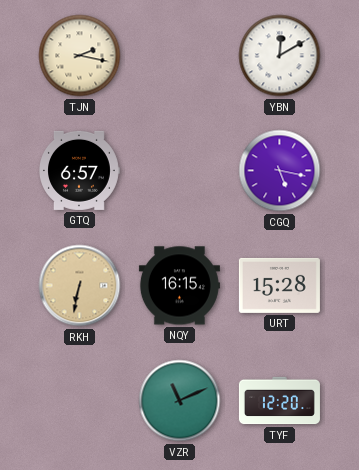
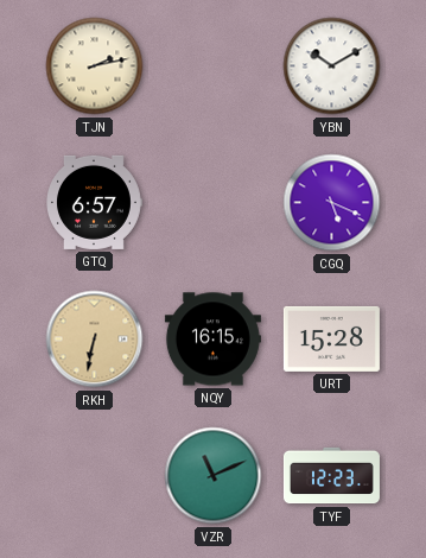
TJN: 2:17 -> 2:13 (95, 66)
YBN: 12:10 -> 10:10 (332, 66)
CGQ: 5:17 -> 5:19 (332, 203)
TYF: 12:20 -> 12:23 (331, 476)
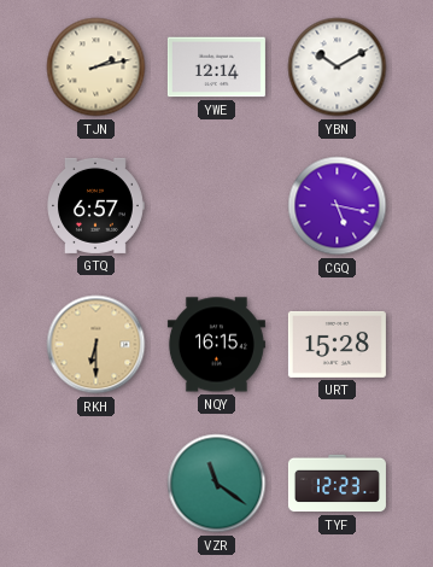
YWE: none -> 12:14 (216, 68)
CGQ: 5:19 -> 5:17 (338, 206)
RKH: 6:32 -> 6:30 (96, 345)
VZR: 11:11 -> 11:21 (217, 484)
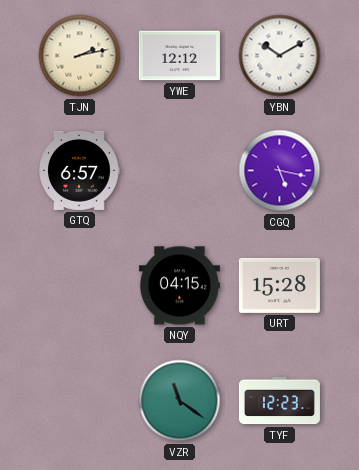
YWE: 12:14 -> 12:12 (179, 56)
RKH: 6:30 -> none (96, 345)
NQY: 16:15 -> 04:15 (179, 286)
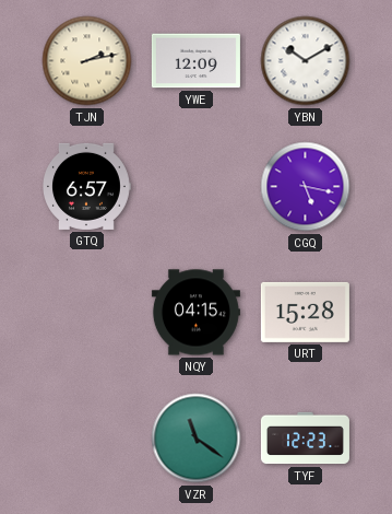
YWE: 12:12 -> 12:09 (195, 61)
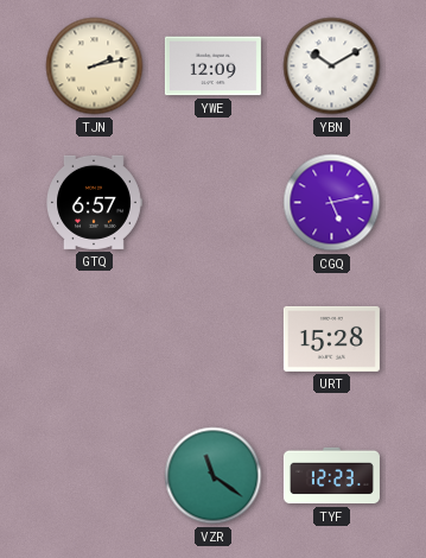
CGQ: 5:17 -> 5:13 (332, 203)
NQY: 04:15 -> none (195, 313)
